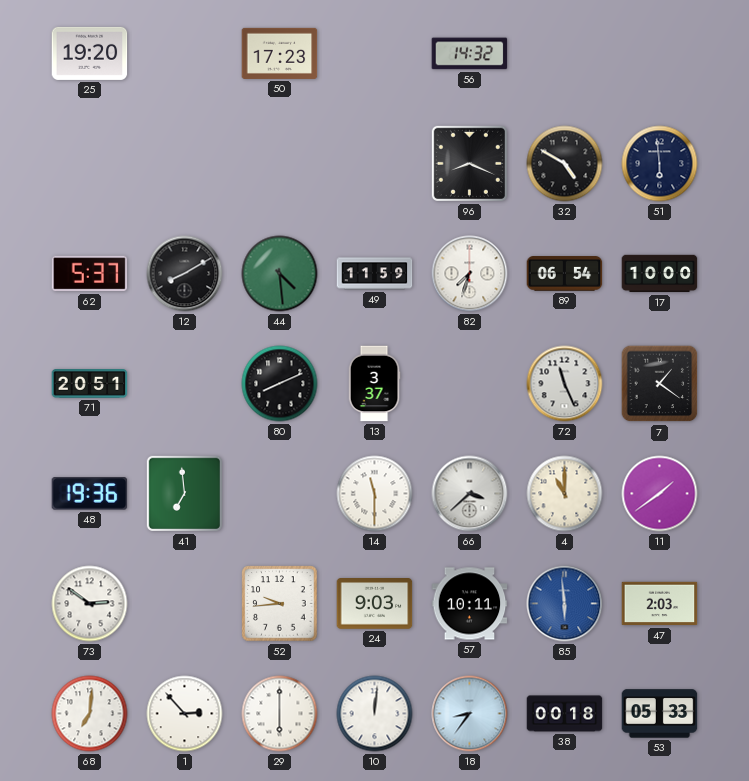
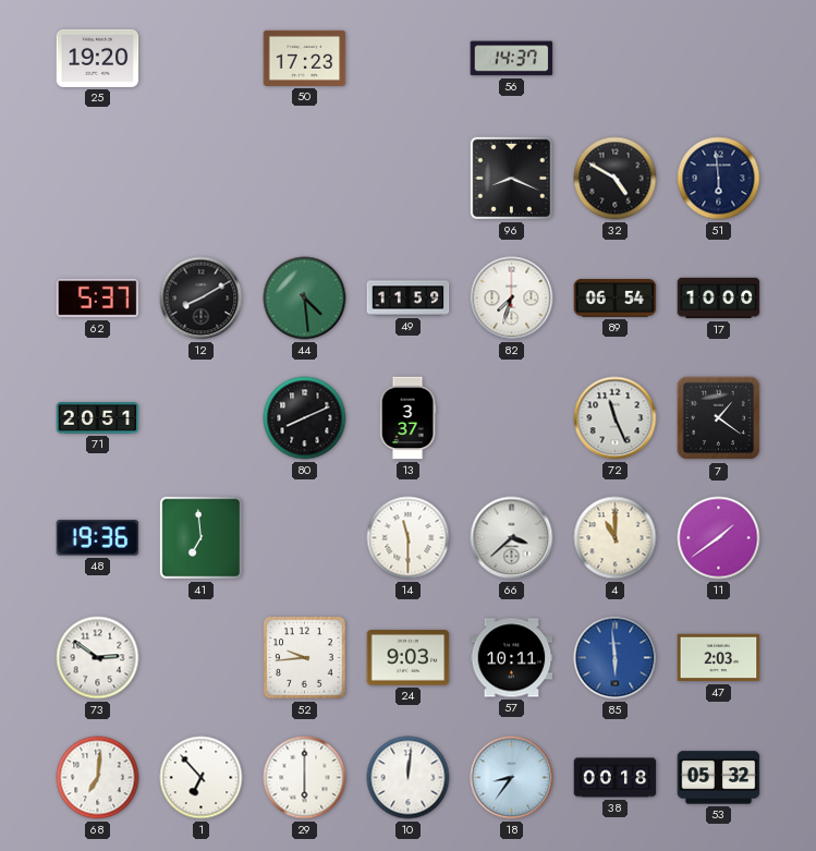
56: 14:32 -> 14:37 (512, 59)
1: 2:53 -> 6:53 (202, 778)
53: 05:33 -> 05:32 (719, 778)
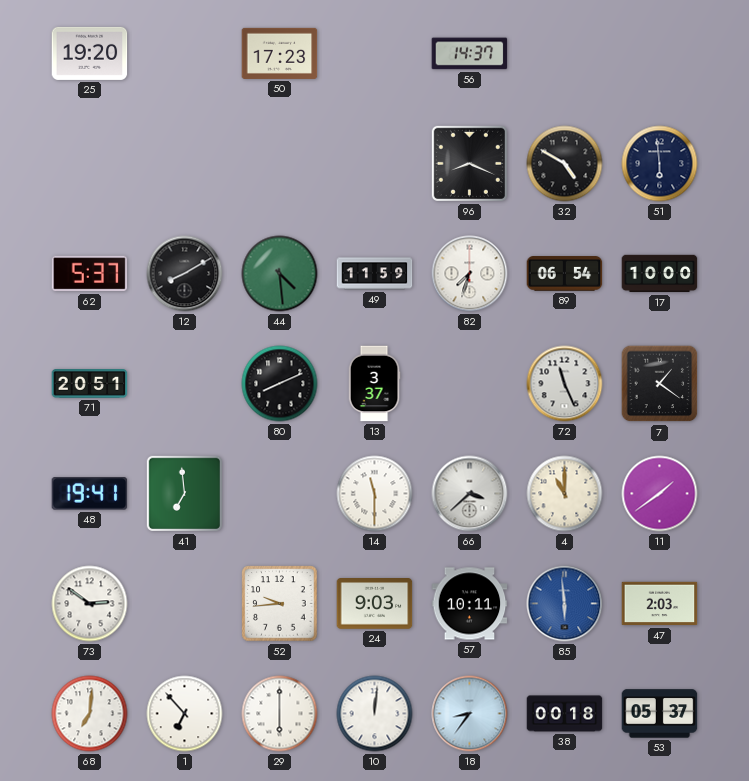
48: 19:36 -> 19:41 (90, 494)
53: 05:32 -> 05:37 (660, 714)
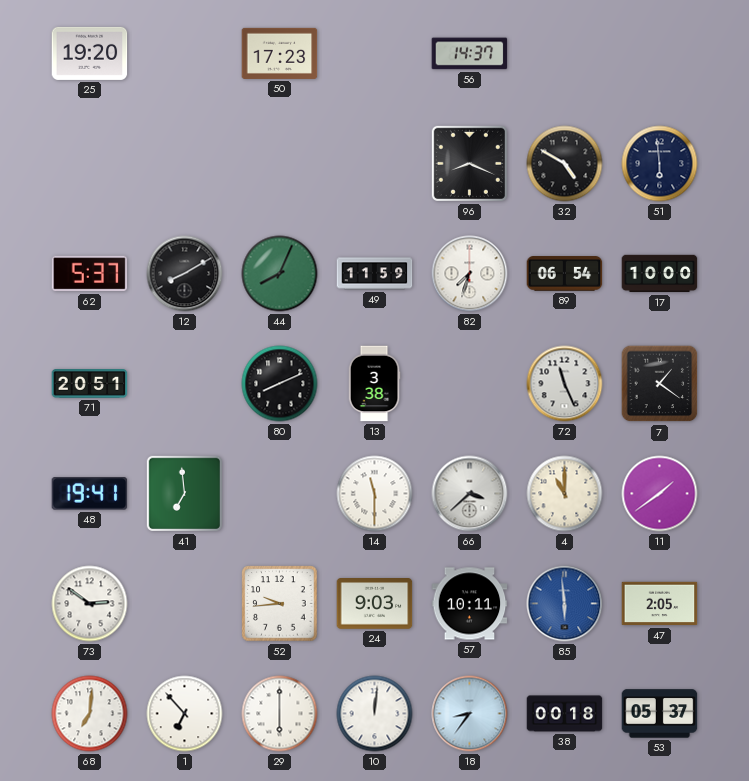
44: 4:29 -> 8:04 (280, 274)
13: 3:37 -> 3:38 (374, 384)
47: 2:03 -> 2:05 (660, 604)
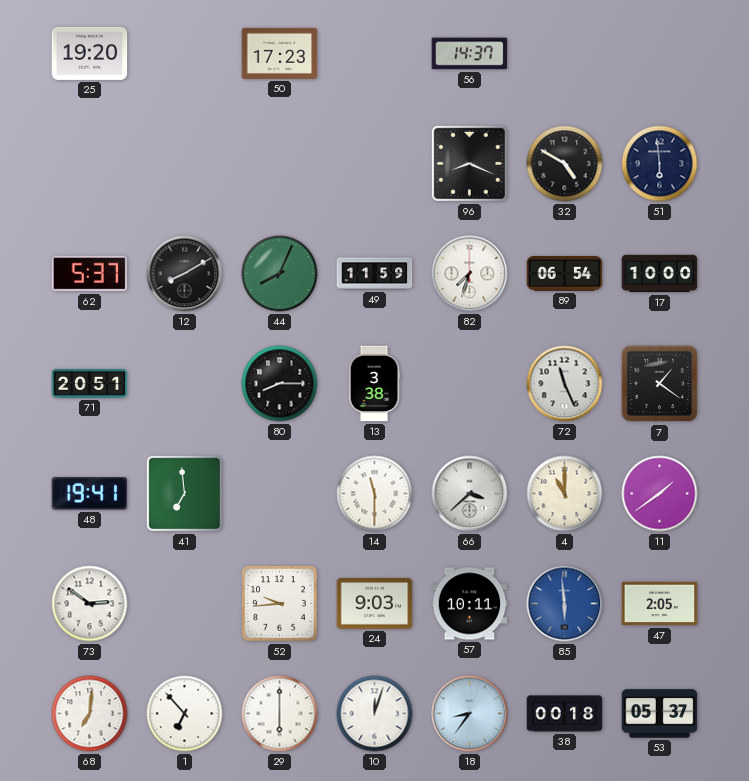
80: 8:11 -> 8:15 (280, 384)
10: 12:01 -> 12:03 (375, 714)
